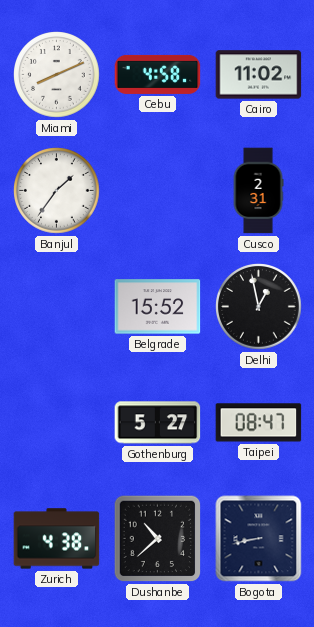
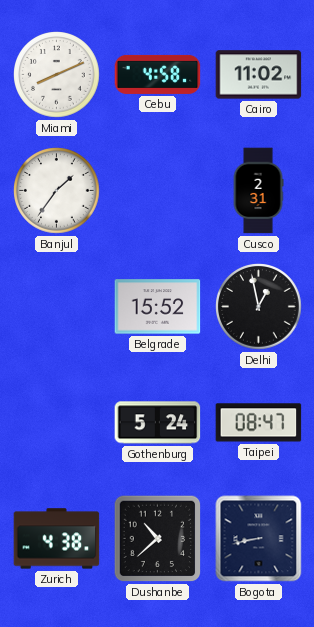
Gothenburg: 5:27 -> 5:24 (158, 423)
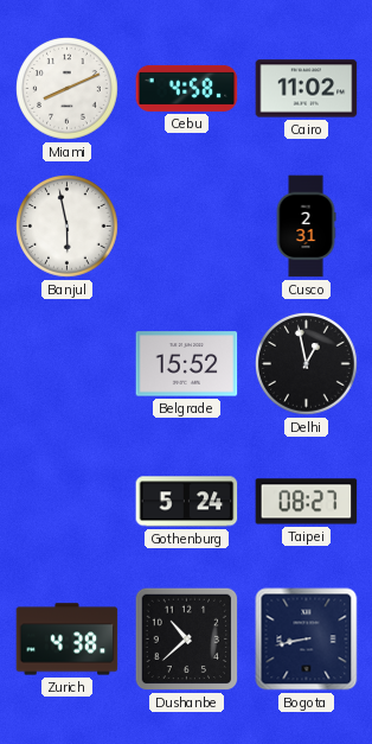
Banjul: 1:36 -> 5:58 (68, 227)
Taipei: 08:47 -> 08:27 (307, 502)
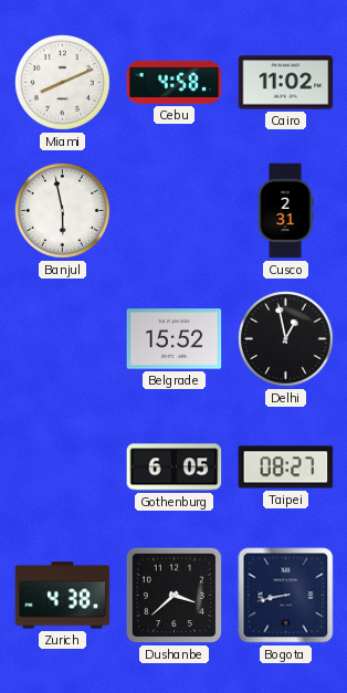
Gothenburg: 5:24 -> 6:05 (175, 468)
Dushanbe: 10:38 -> 3:38 (175, 596)
